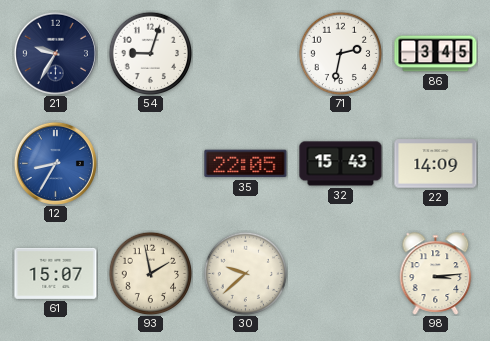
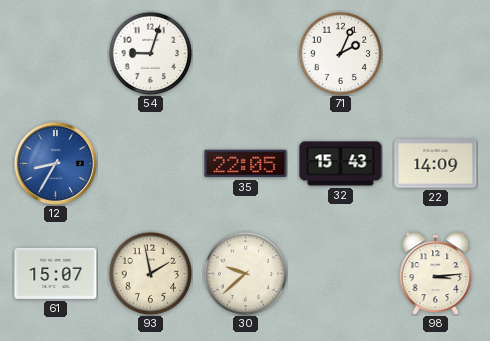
21: 9:35 -> none (55, 53)
71: 2:32 -> 2:04 (340, 53)
86: 3:45 -> none (436, 54)
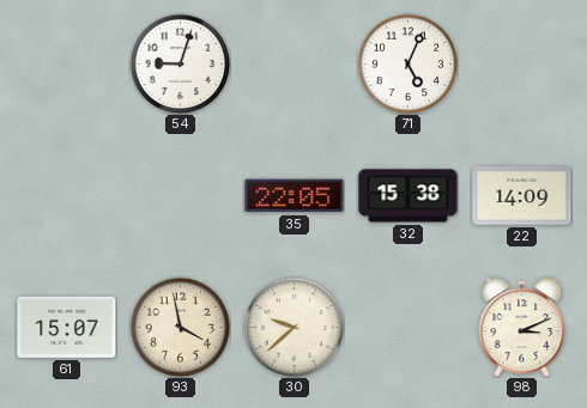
71: 2:04 -> 5:04 (407, 63)
12: 8:35 -> none (55, 163)
32: 15:43 -> 15:38 (409, 196)
93: 1:58 -> 3:58 (180, 327)
98: 3:14 -> 3:11 (522, 328)
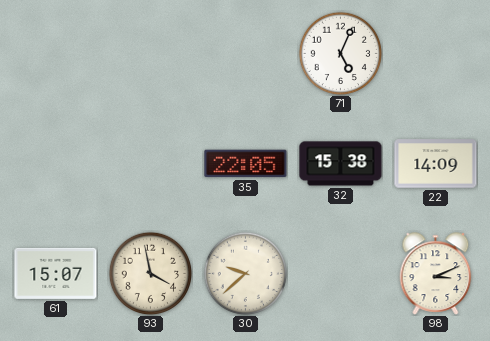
54: 9:03 -> none (180, 63)
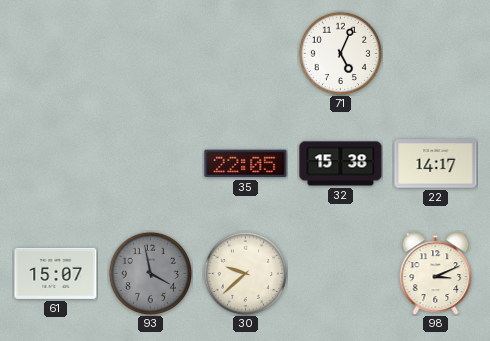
22: 14:09 -> 14:17 (436, 164)
93 dial: cream -> grey (150, 273)
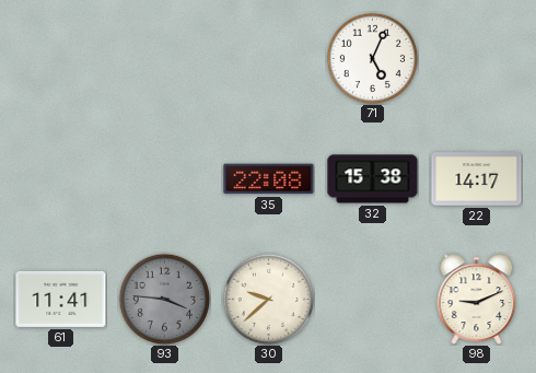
35: 22:05 -> 22:08 (269, 179)
61: 15:07 -> 11:41 (61, 299)
93: 3:58 -> 3:46 (164, 299)
98: 3:11 -> 9:11 (477, 300)
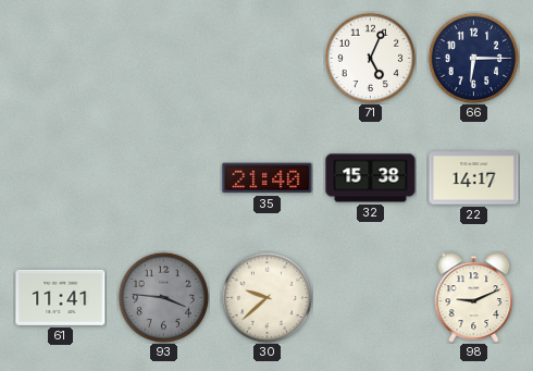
66: none -> 6:15 (473, 58)
35: 22:08 -> 21:40 (268, 178)
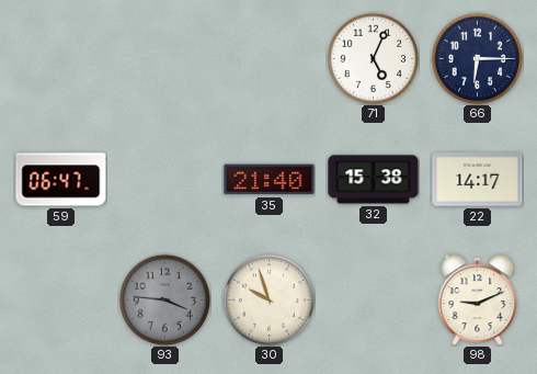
59: none -> 06:47 (61, 180)
61: 11:41 -> none (61, 297)
30: 9:38 -> 9:57 (268, 299)
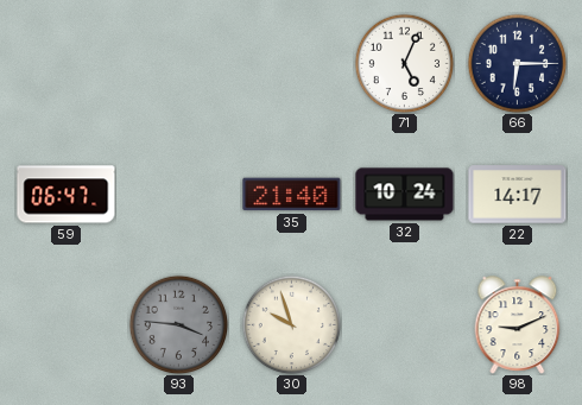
32: 15:38 -> 10:24 (405, 195)
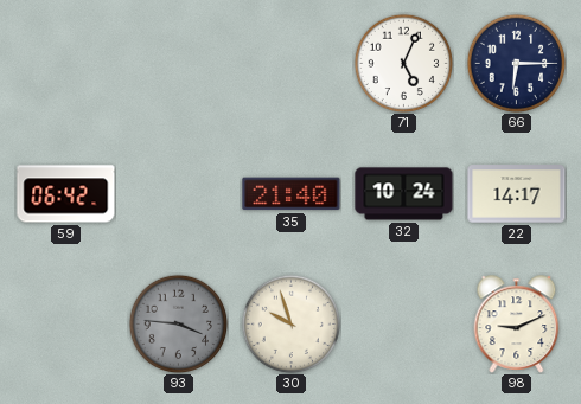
59: 06:47 -> 06:42 (66, 194)
